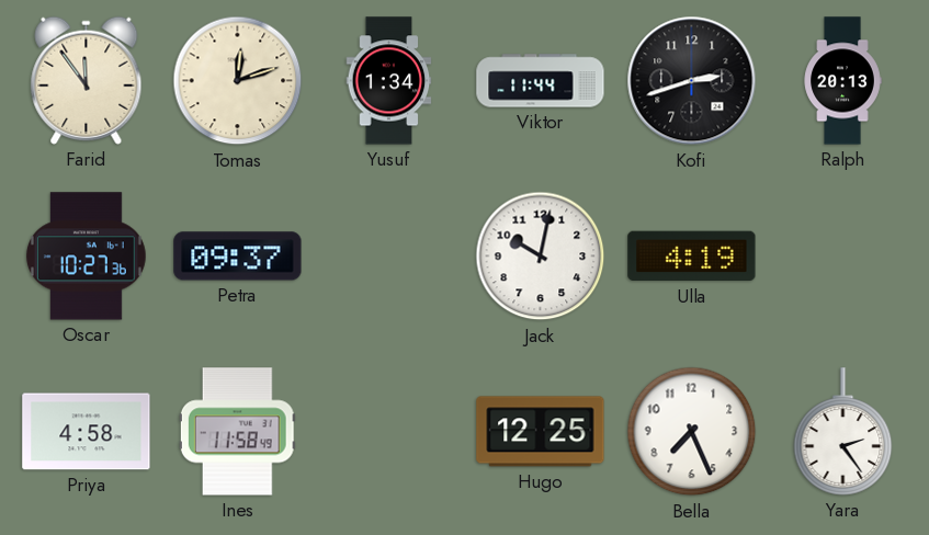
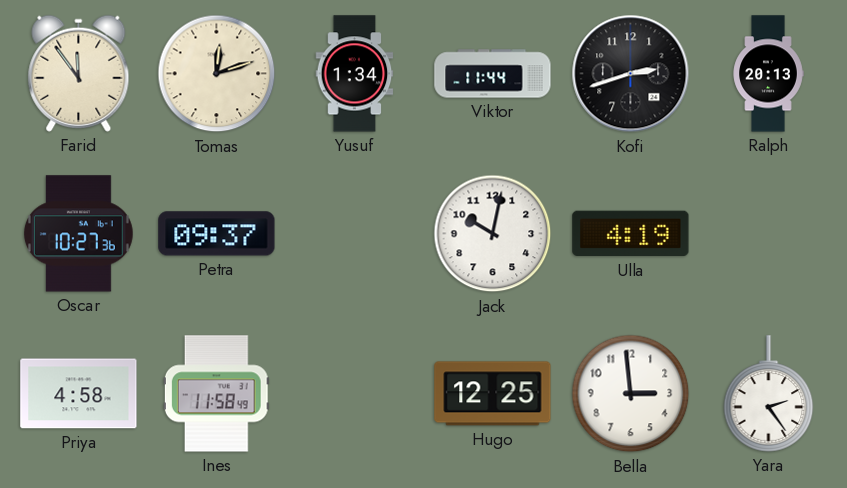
Bella: 7:26 -> 2:59 (631, 394)
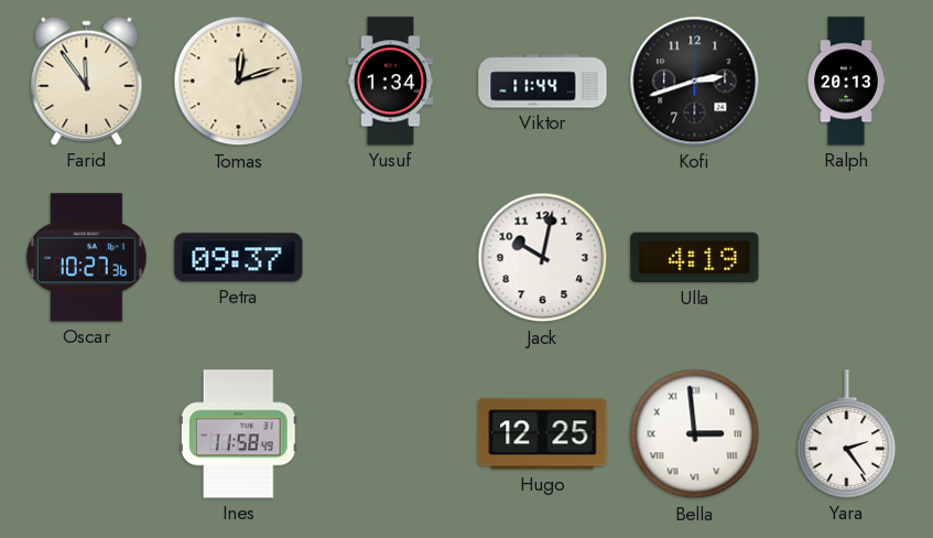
Priya: 4:58 -> none (79, 394)
Bella numerals: Arabic -> Roman (695, 434)
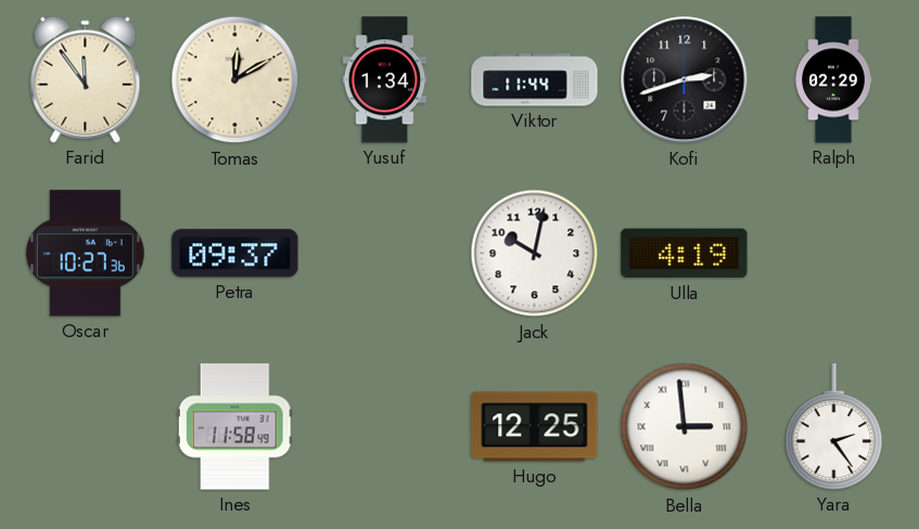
Tomas: 12:12 -> 12:10 (235, 80)
Ralph: 20:13 -> 02:29 (833, 80)
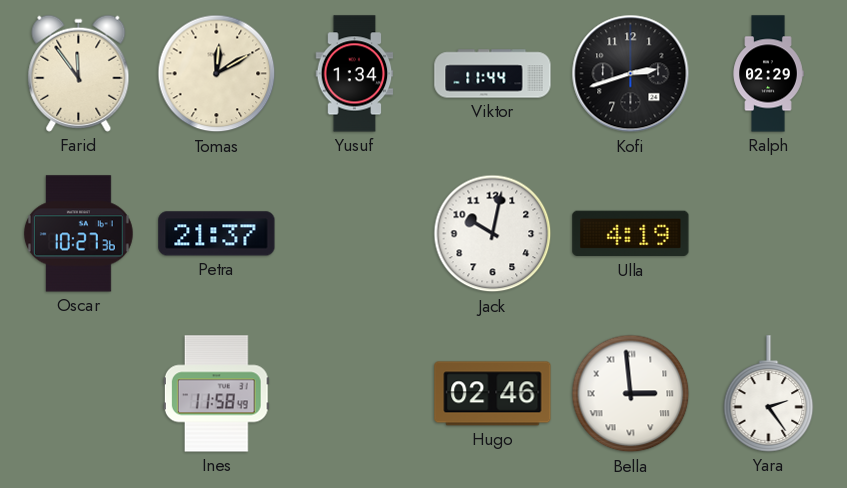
Petra: 09:37 -> 21:37 (217, 234)
Hugo: 12:25 -> 02:46 (493, 394)
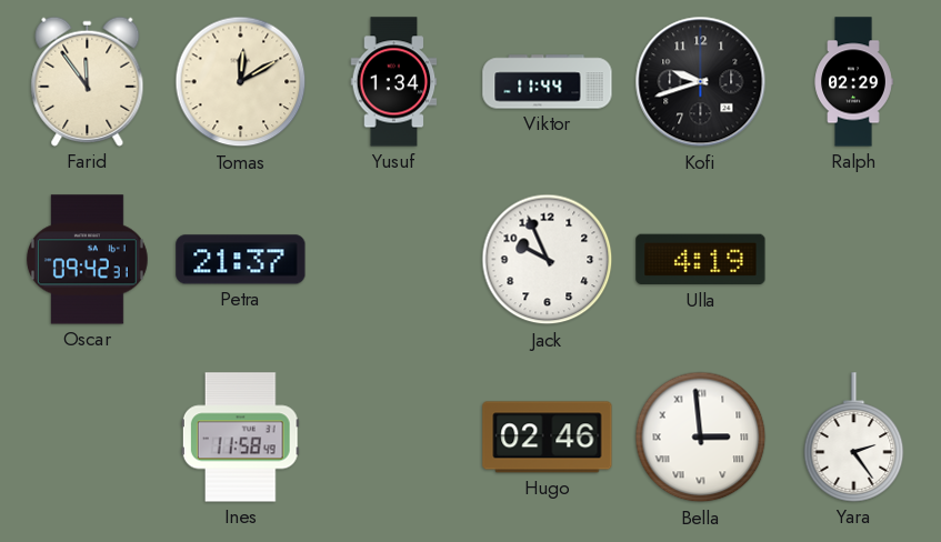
Kofi: 2:42 -> 9:42 (701, 82)
Oscar: 10:27 -> 09:42 (87, 260)
Jack: 10:02 -> 9:56 (548, 260)
